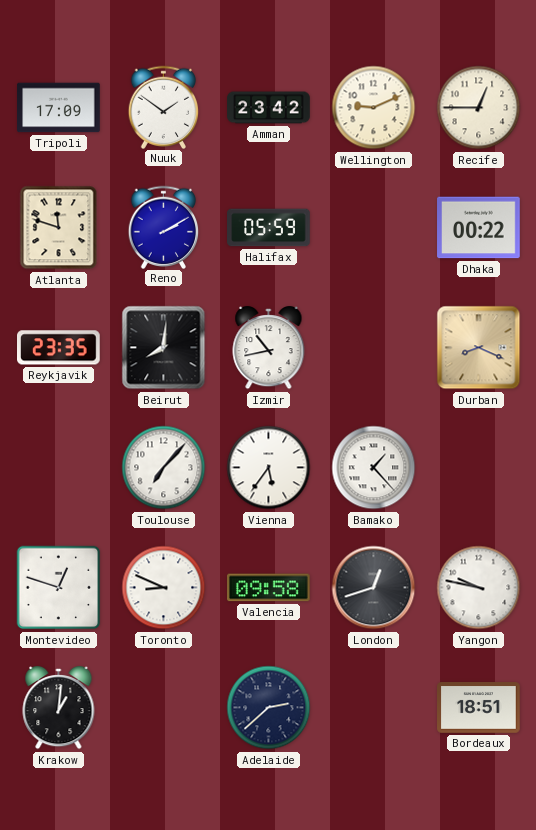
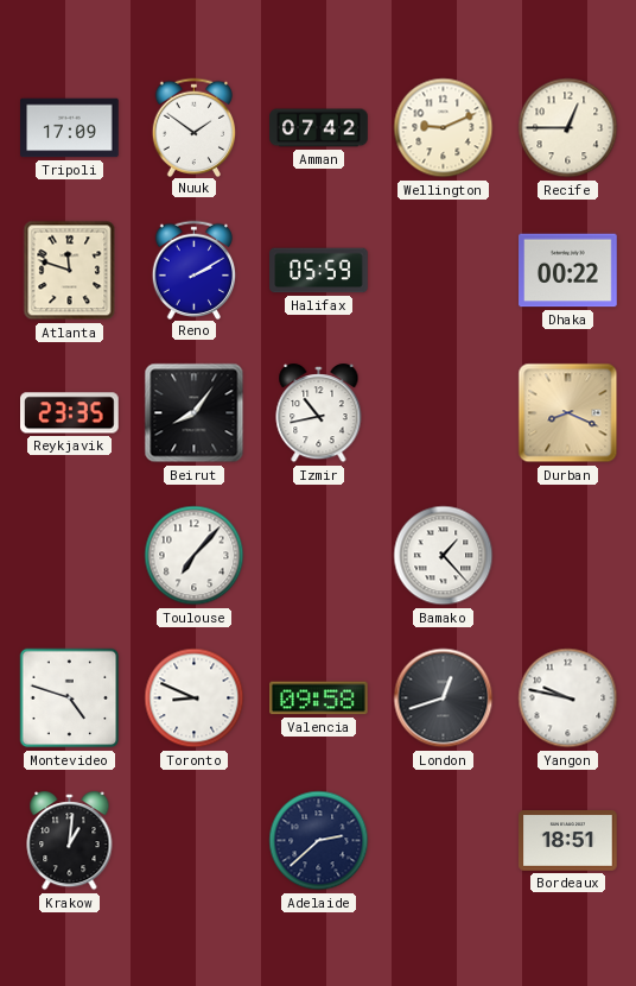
Amman: 23:42 -> 07:42 (319, 128)
Beirut: 8:01 -> 8:06 (195, 413)
Vienna: 5:36 -> none (269, 468)
Montevideo: 12:48 -> 4:48 (70, 699)
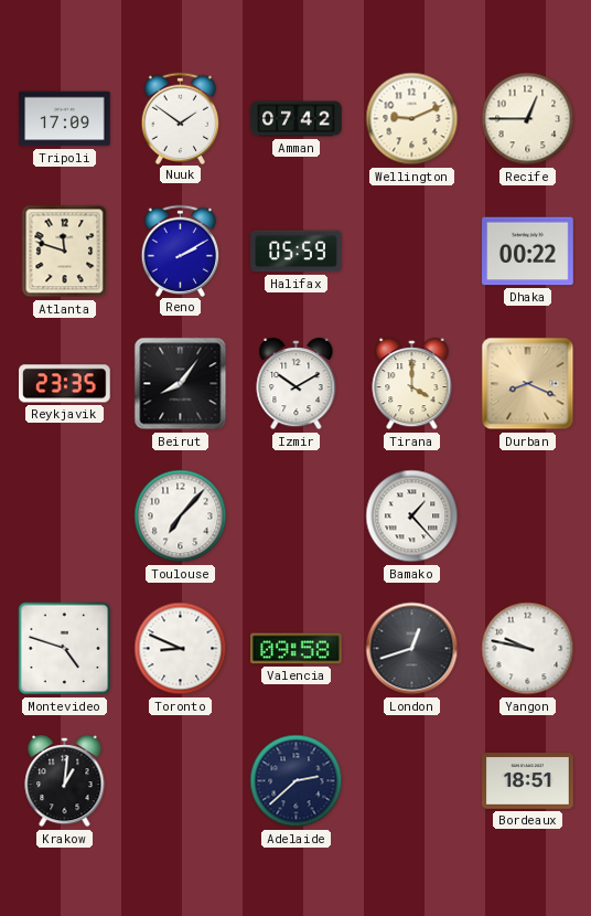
Izmir: 10:43 -> 10:10 (297, 385)
Tirana: none -> 4:00 (412, 385)
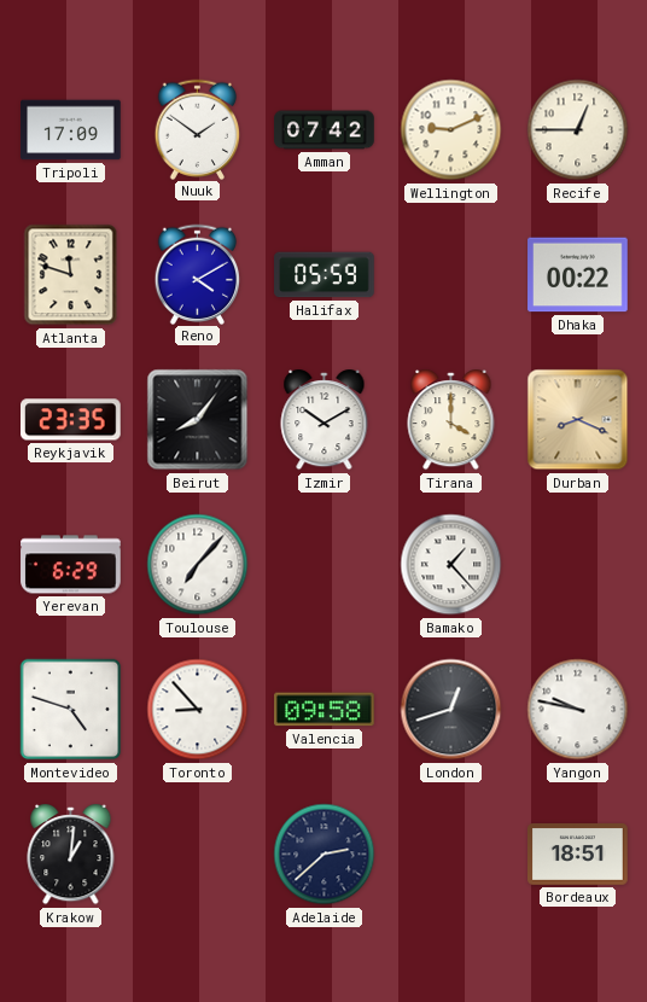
Reno: 2:10 -> 4:10 (198, 274)
Yerevan: none -> 6:29 (71, 565)
Toronto: 8:49 -> 8:53 (198, 710)
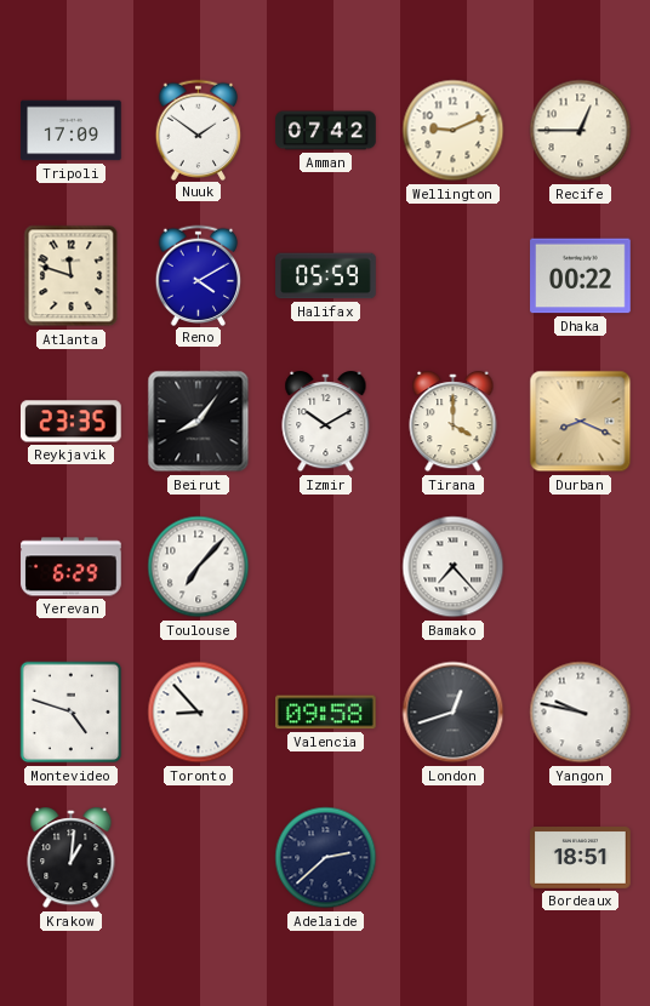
Bamako: 1:23 -> 7:23 (454, 567)
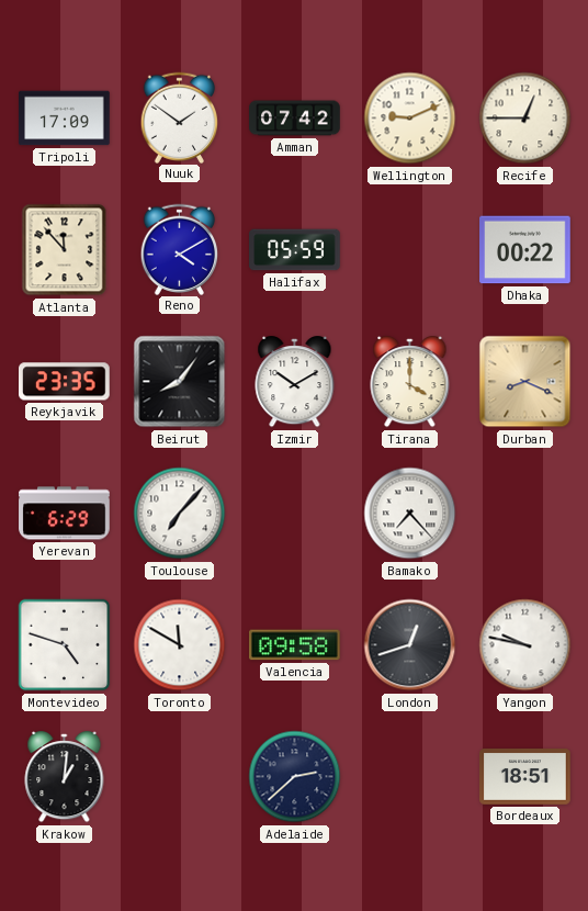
Atlanta: 11:48 -> 11:53 (65, 250)
Toronto: 8:53 -> 11:50 (180, 645)
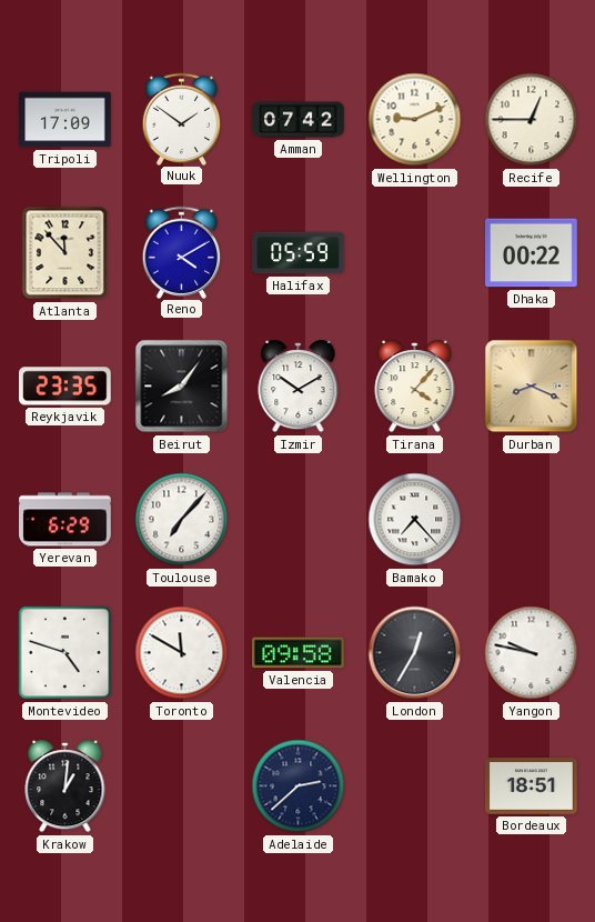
Tirana: 4:00 -> 4:07 (415, 388)
London: 12:42 -> 12:35 (415, 653)
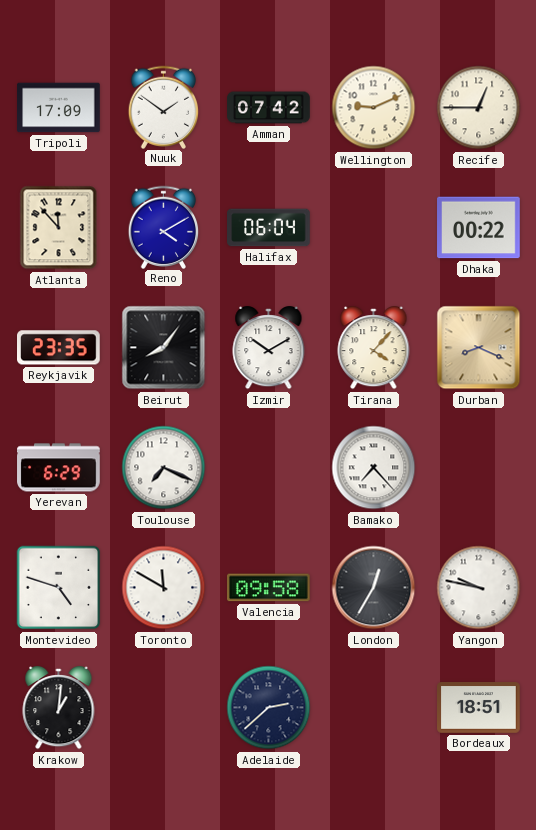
Halifax: 05:59 -> 06:04 (269, 228)
Toulouse: 7:07 -> 7:19 (164, 468)
